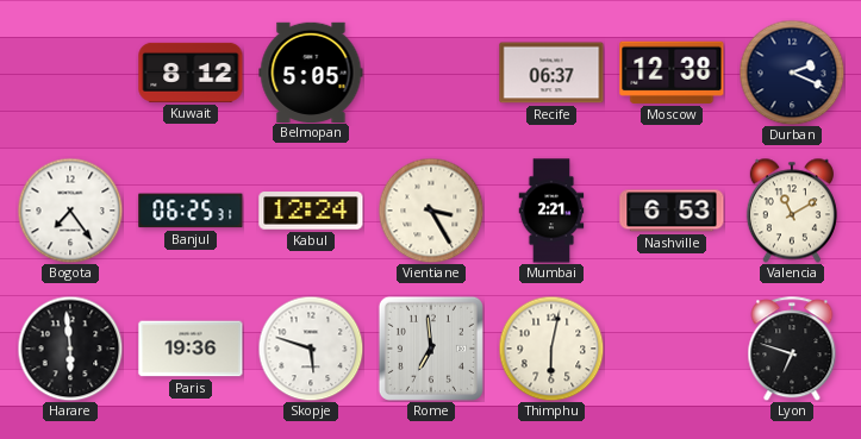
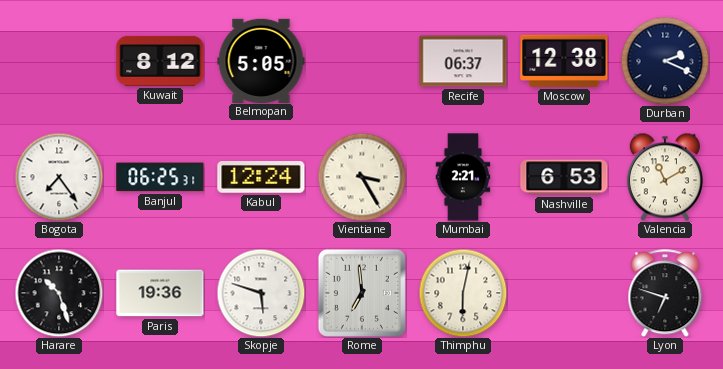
Harare: 5:59 -> 10:27 (59, 293)
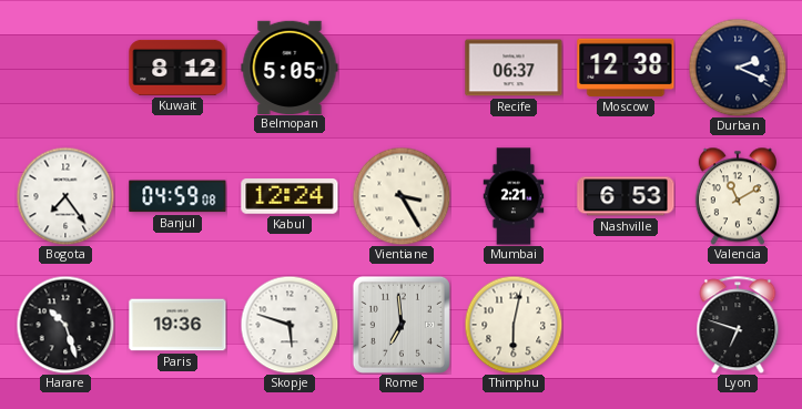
Banjul: 06:25 -> 04:59 (177, 196)
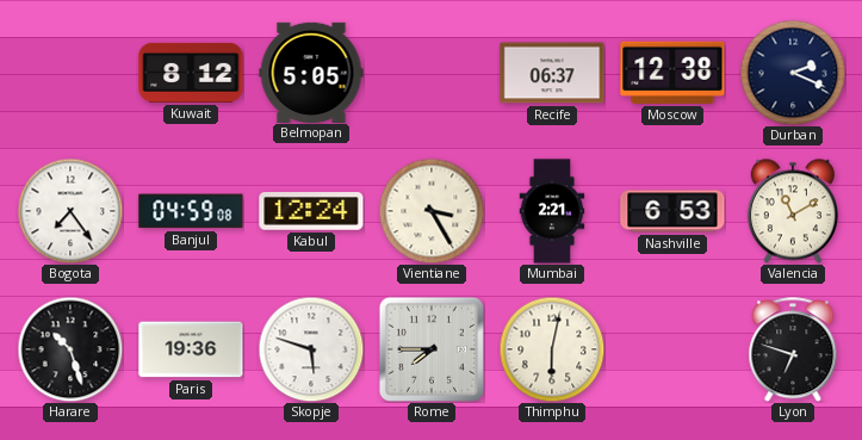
Rome: 6:59 -> 7:45 (432, 349)
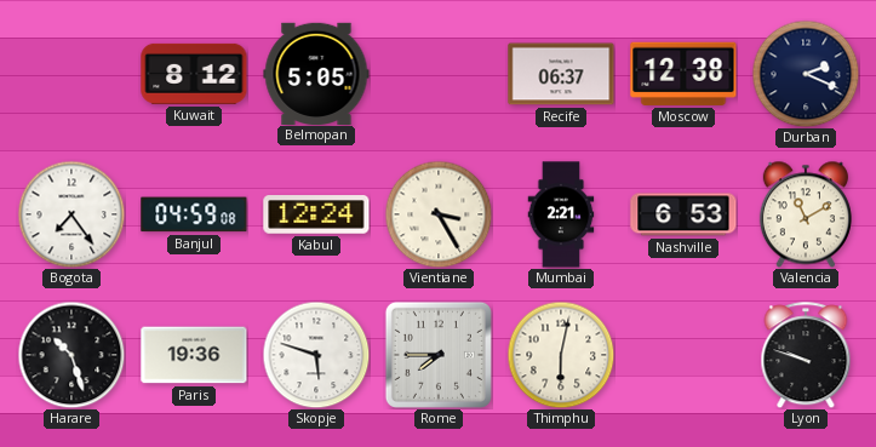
Lyon: 6:48 -> 9:48 (806, 355)
